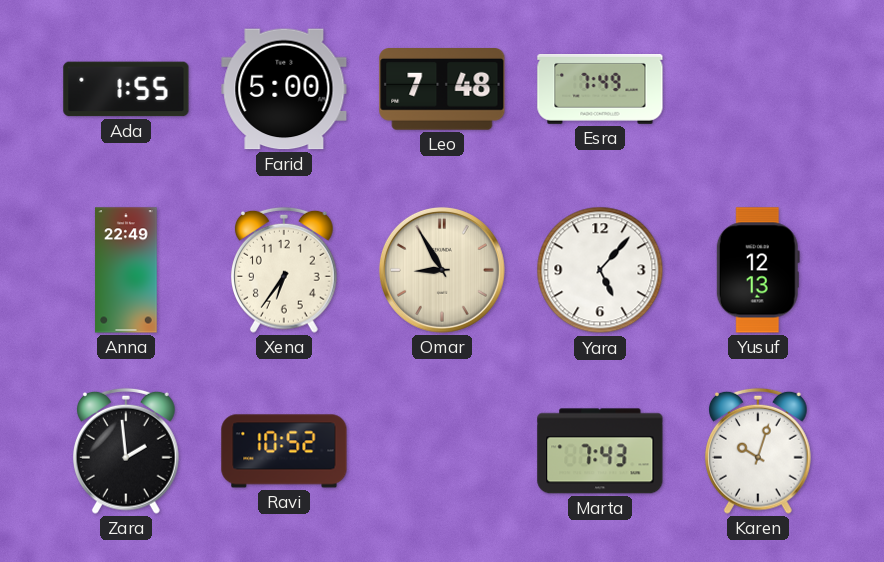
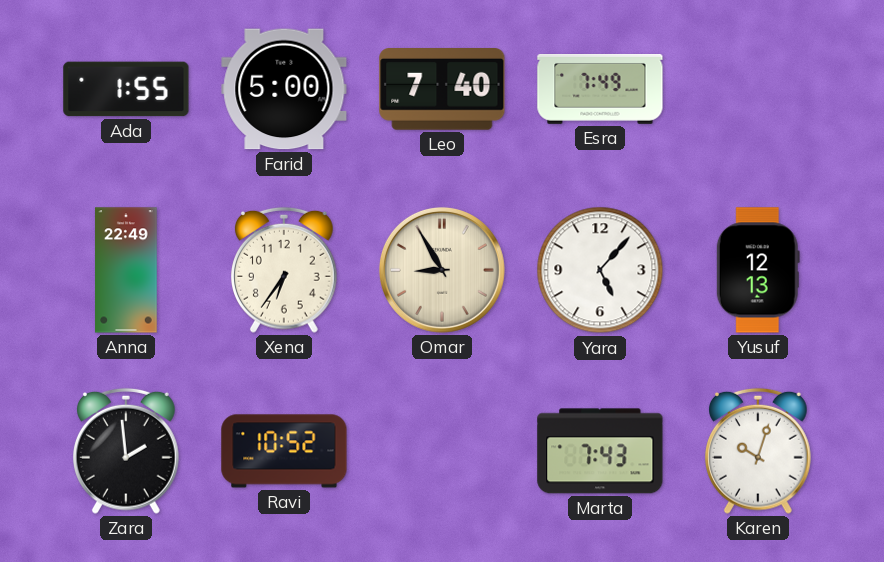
Leo: 7:48 -> 7:40 (442, 90)
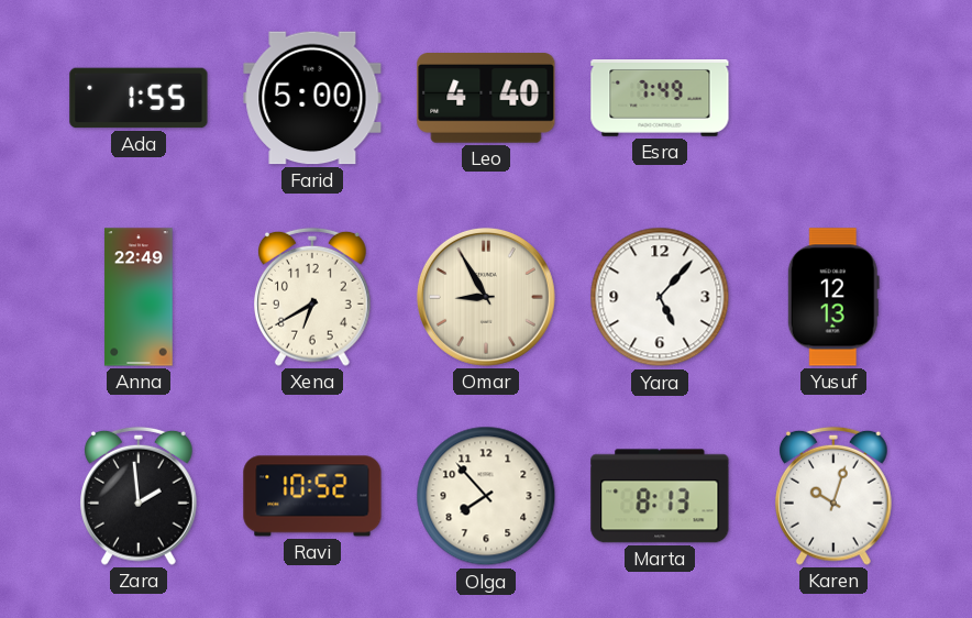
Leo: 7:40 -> 4:40 (486, 99)
Xena: 6:36 -> 6:40 (313, 297)
Olga: none -> 7:53 (486, 496)
Marta: 7:43 -> 8:13 (660, 496)
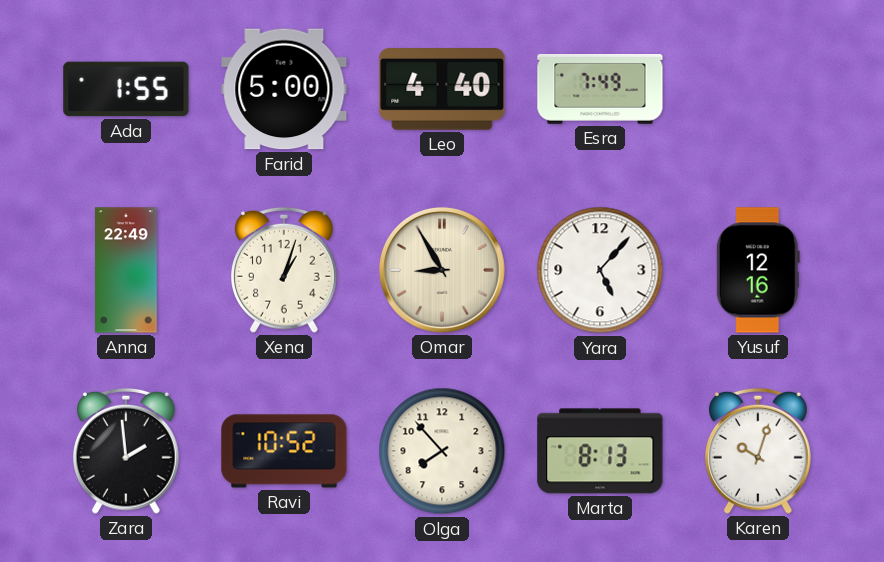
Xena: 6:40 -> 1:03 (285, 270)
Yusuf: 12:13 -> 12:16 (758, 270)
